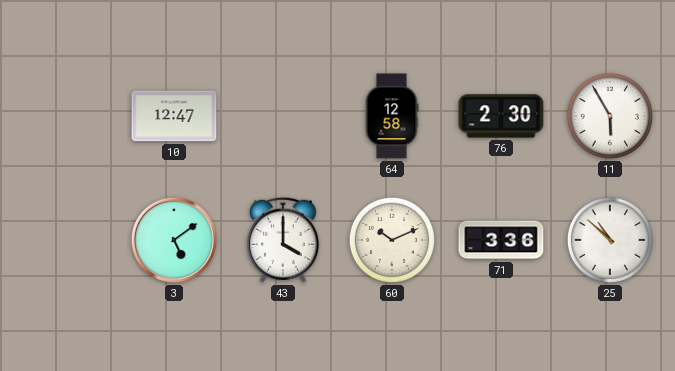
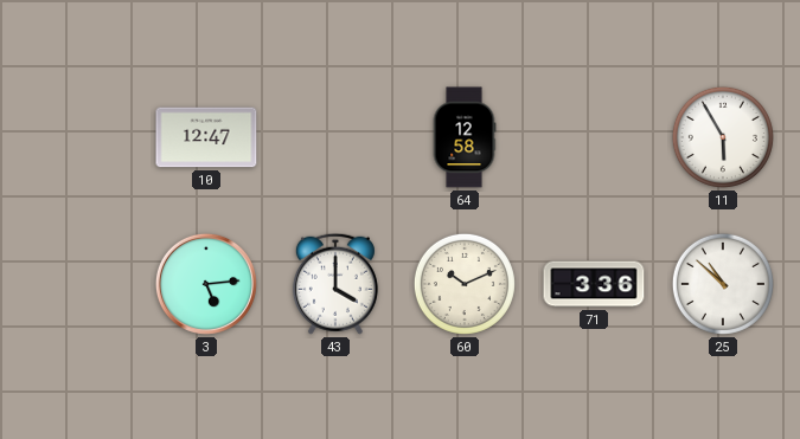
76: 2:30 -> none (501, 116)
3: 5:09 -> 5:14 (206, 284)
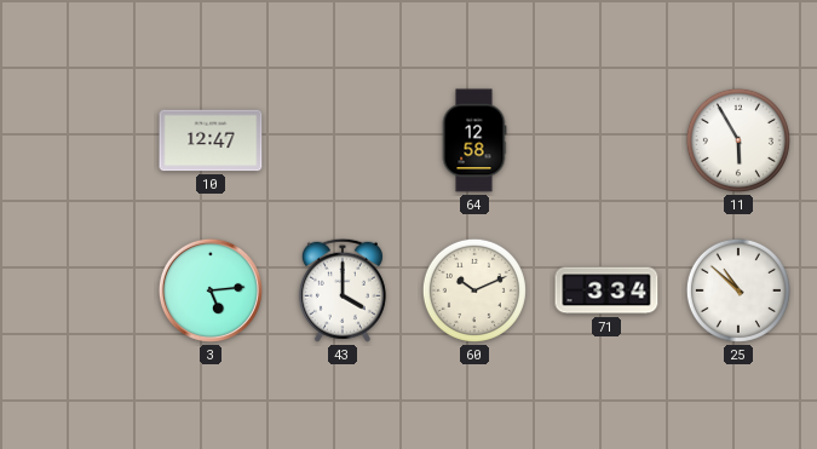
71: 3:36 -> 3:34 (606, 290)
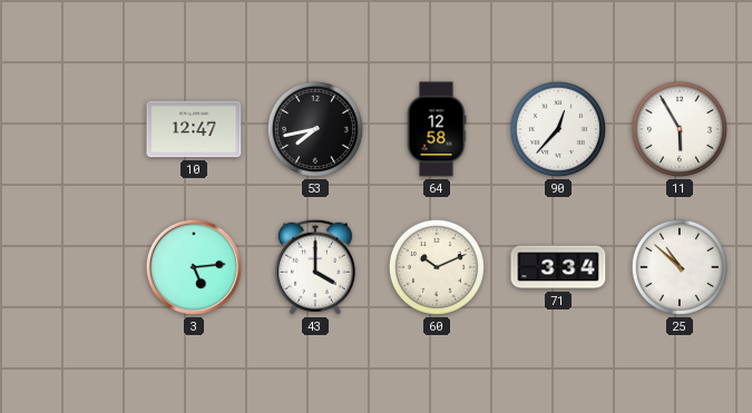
53: none -> 7:43 (315, 129)
90: none -> 12:37 (558, 129)
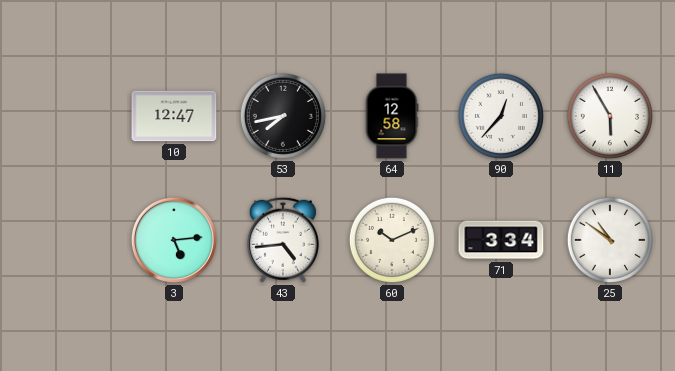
43: 4:00 -> 4:44 (283, 240)
25: 10:52 -> 10:51 (610, 240)
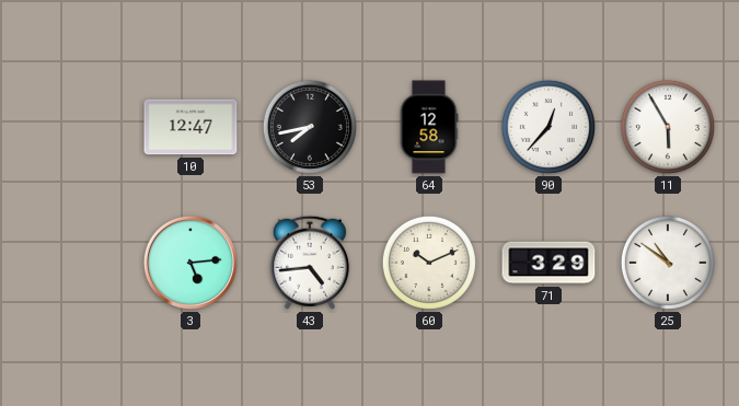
71: 3:34 -> 3:29 (549, 263)
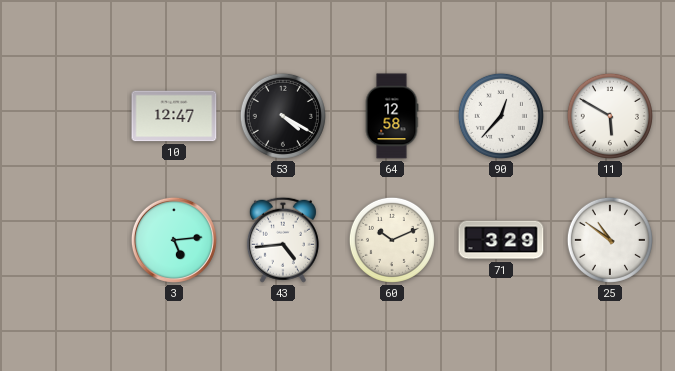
53: 7:43 -> 4:20 (283, 116)
11: 5:55 -> 5:50 (610, 116)
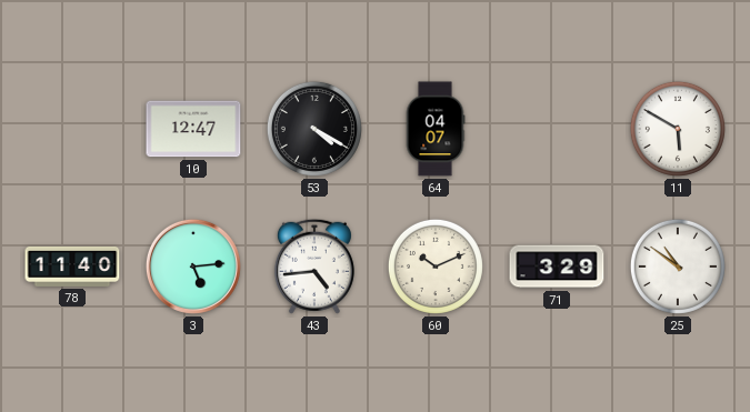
64: 12:58 -> 04:07 (436, 129)
90: 12:37 -> none (501, 116)
78: none -> 11:40 (72, 267)
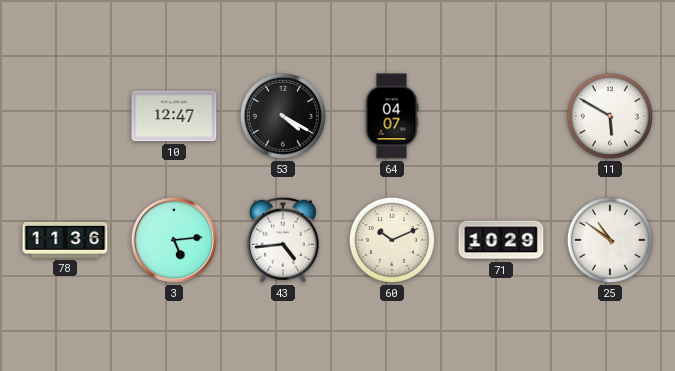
78: 11:40 -> 11:36 (65, 240)
71: 3:29 -> 10:29 (501, 240)
